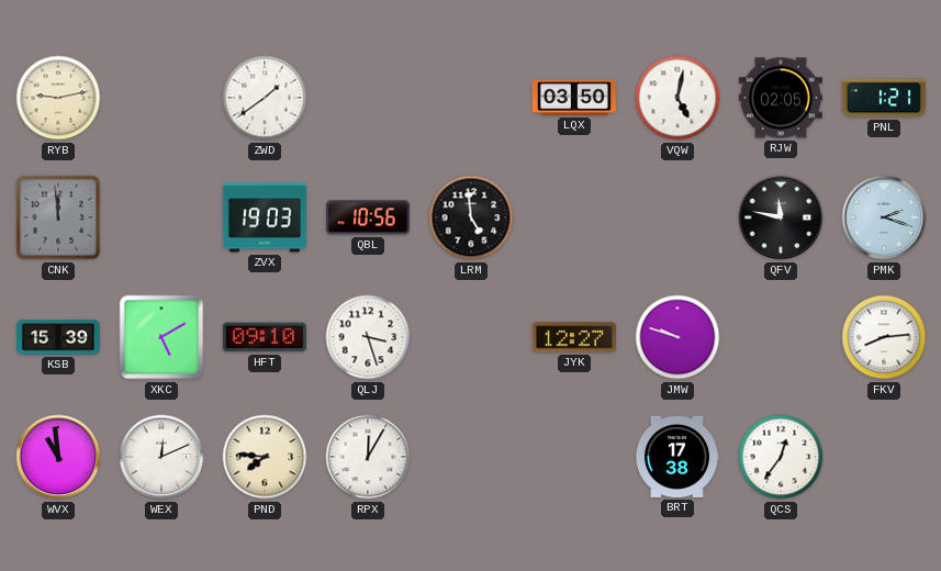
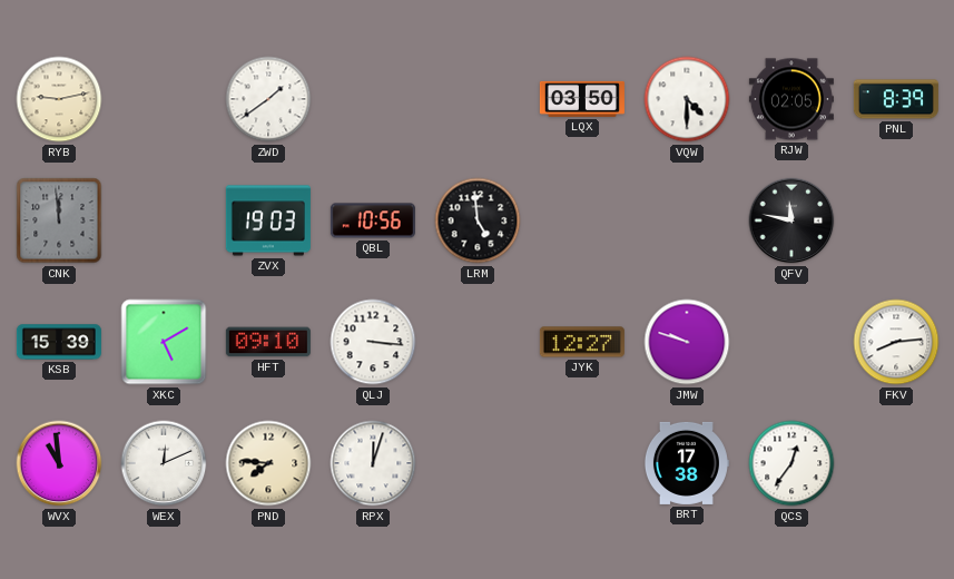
VQW: 5:02 -> 4:30 (687, 99)
PNL: 1:21 -> 8:39 (896, 99)
PMK: 2:18 -> none (884, 217)
QLJ: 3:27 -> 3:16 (373, 342)
RPX: 12:05 -> 12:03 (373, 463)
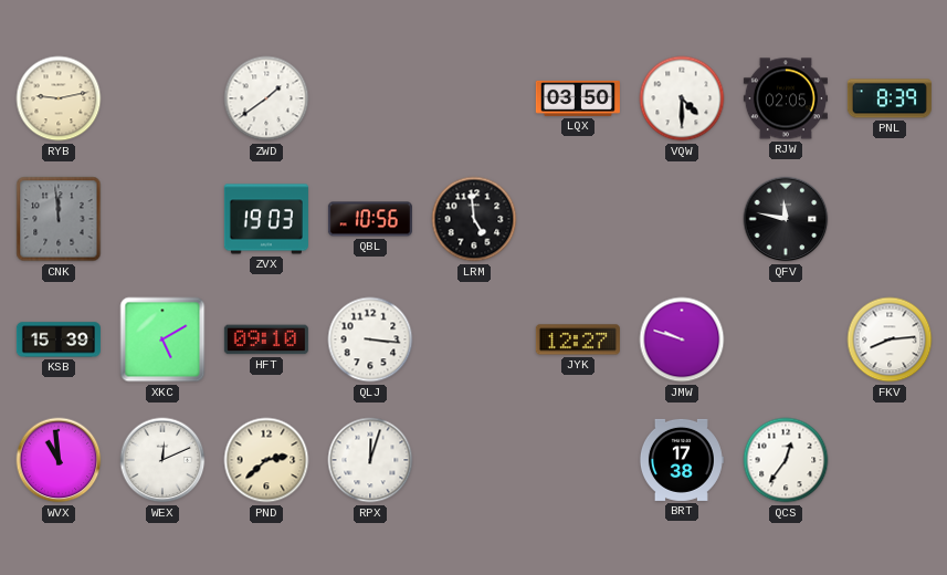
PND: 7:46 -> 2:38 (266, 460)
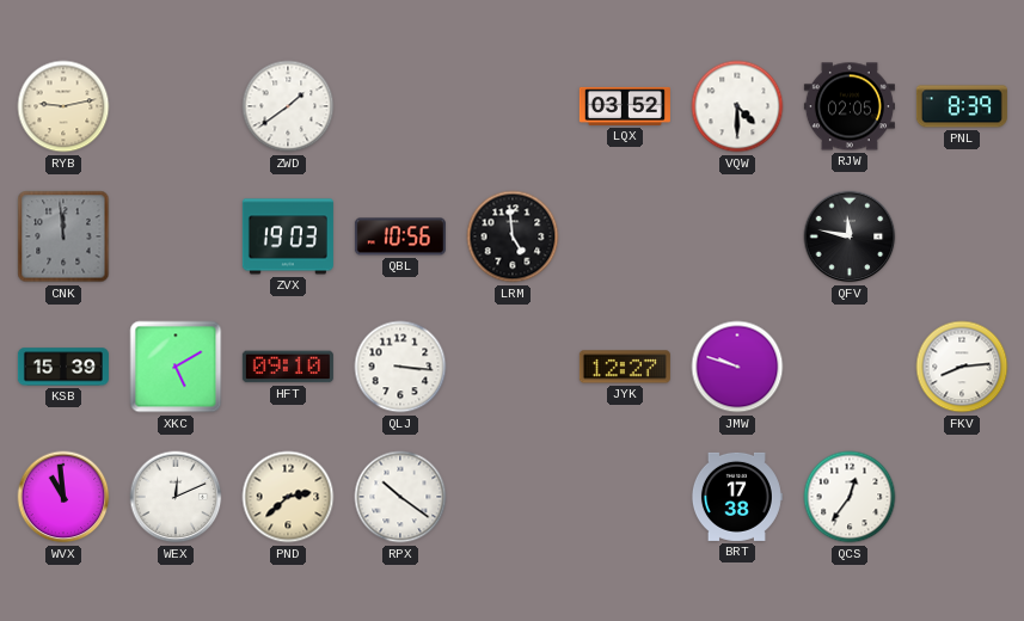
LQX: 03:50 -> 03:52 (625, 106)
RPX: 12:03 -> 10:21 (400, 497)
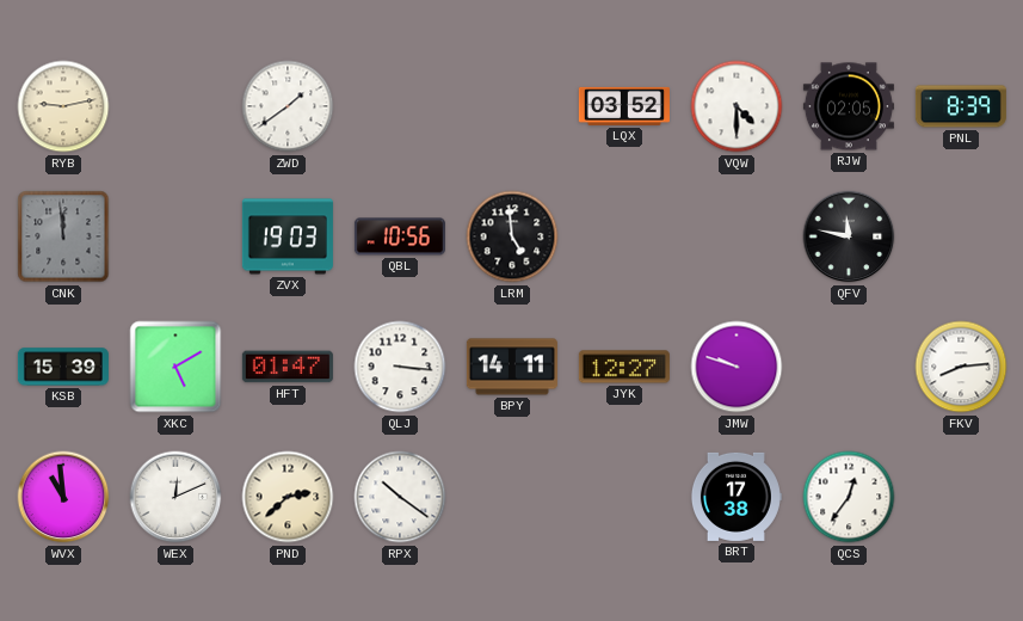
HFT: 09:10 -> 01:47 (288, 367)
BPY: none -> 14:11 (512, 367)
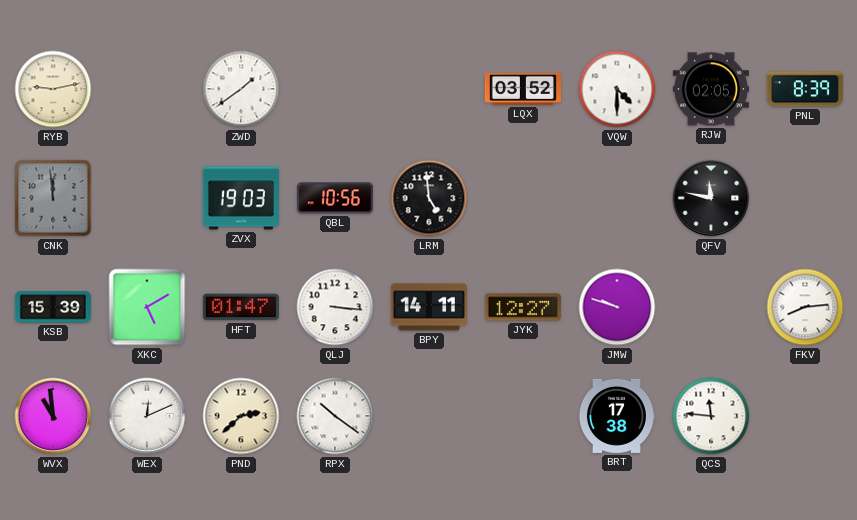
QCS: 12:36 -> 11:46 (711, 416)
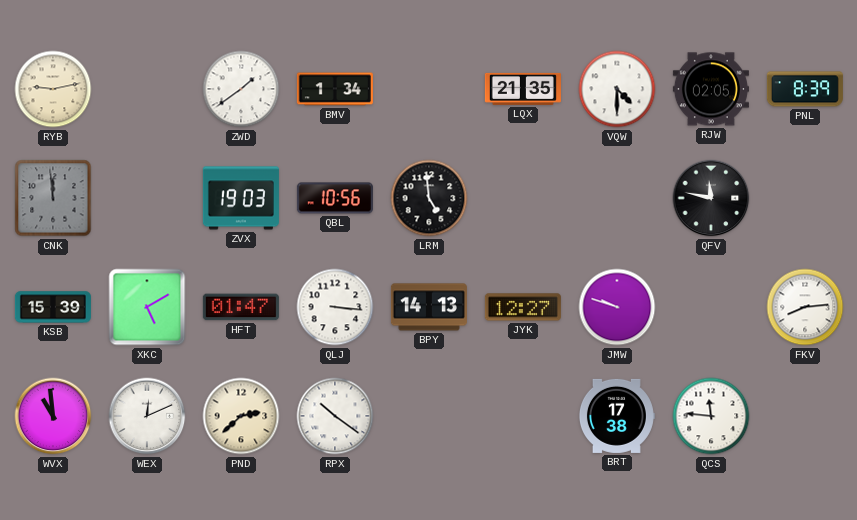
BMV: none -> 1:34 (335, 89)
LQX: 03:52 -> 21:35 (523, 89)
BPY: 14:11 -> 14:13 (429, 307)
